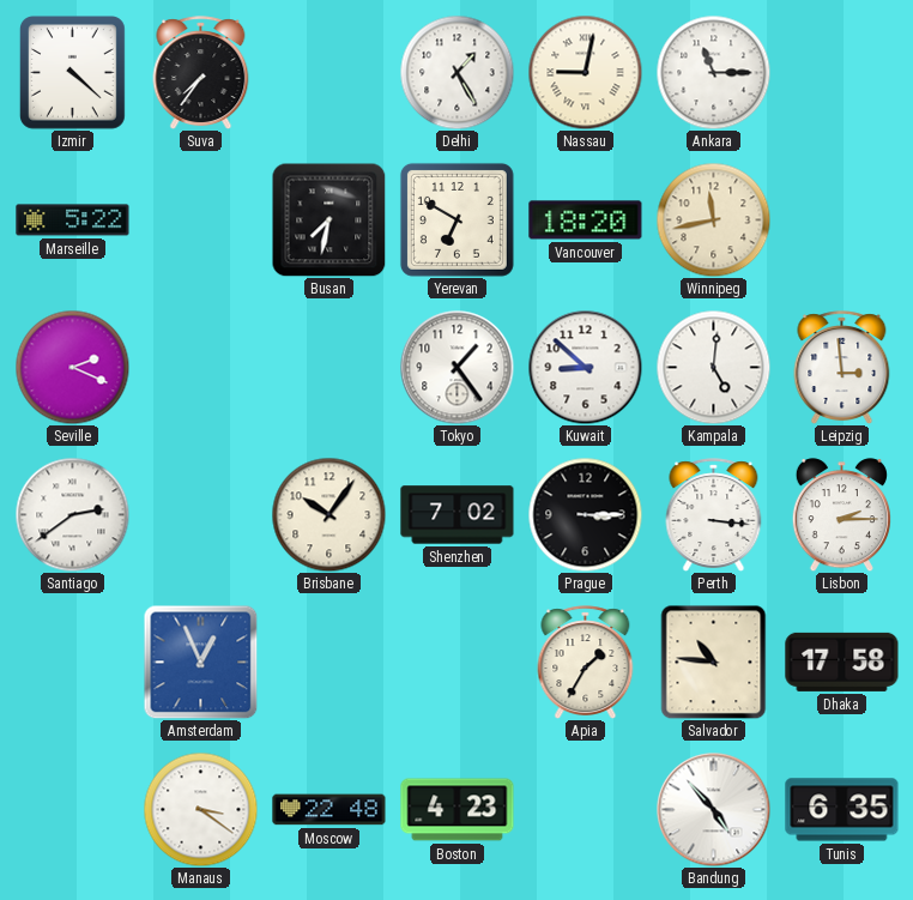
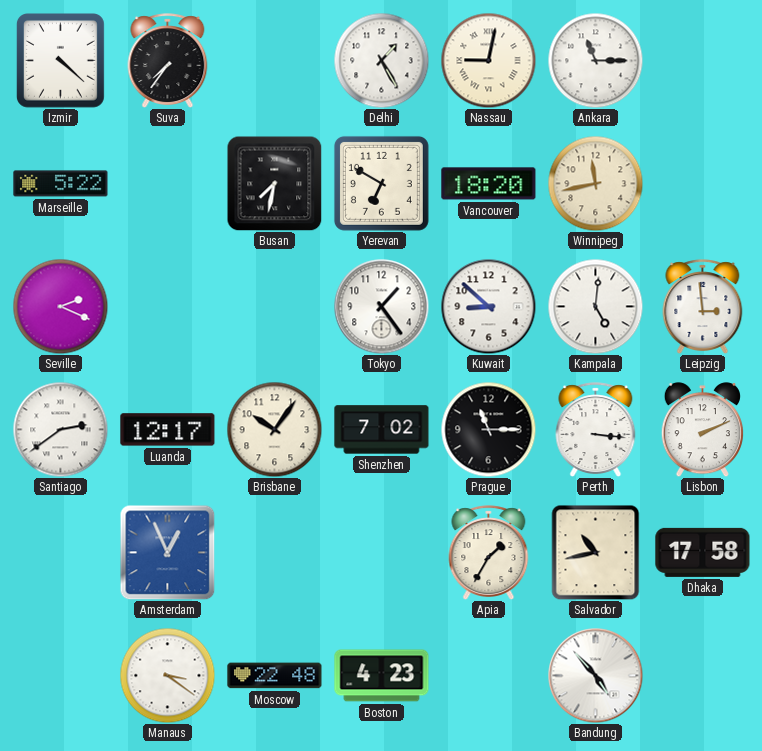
Luanda: none -> 12:17 (168, 430)
Prague: 3:15 -> 11:15 (488, 429)
Lisbon: 2:15 -> 2:11 (702, 430)
Salvador: 10:46 -> 10:43 (596, 552)
Tunis: 6:35 -> none (842, 810)
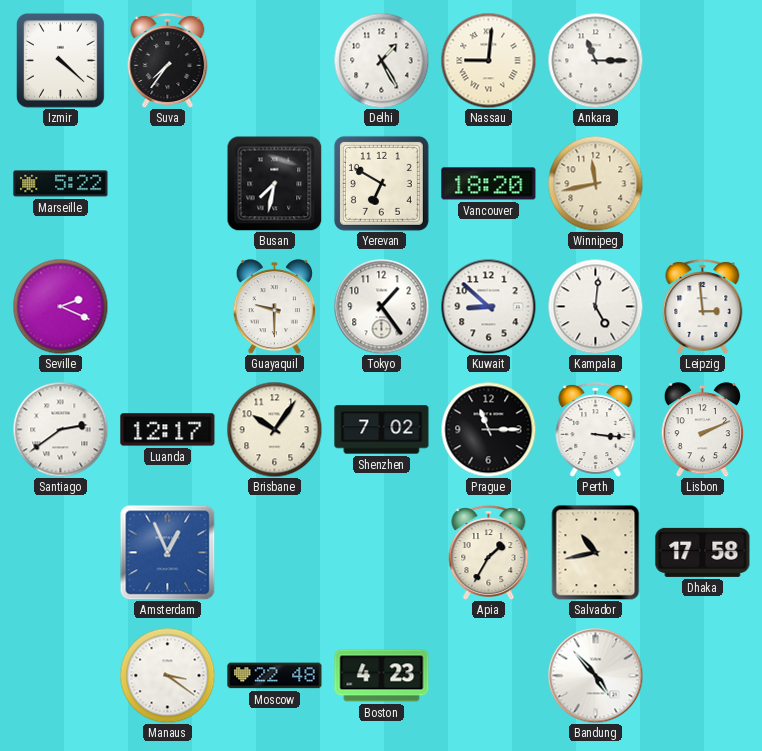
Nassau: 9:02 -> 9:01 (488, 60)
Guayaquil: none -> 9:30 (274, 307)
